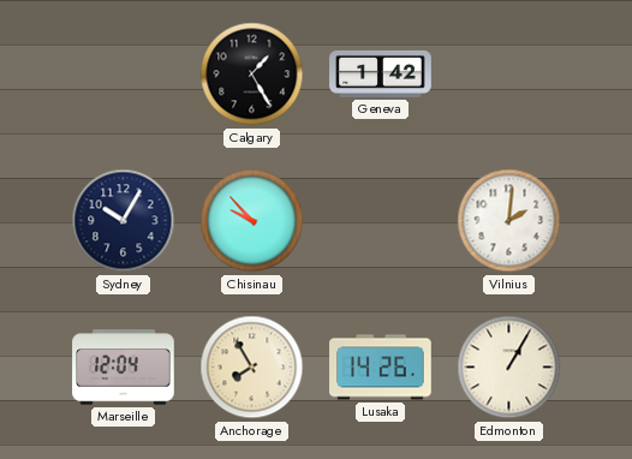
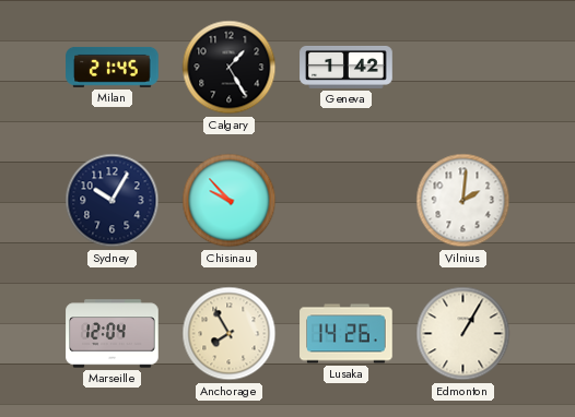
Milan: none -> 21:45 (113, 67)
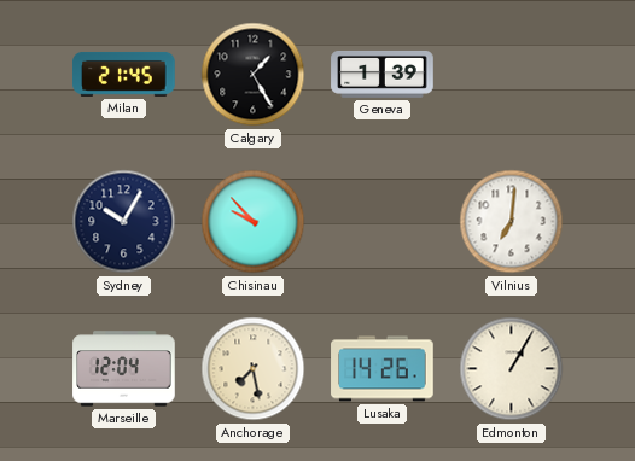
Geneva: 1:42 -> 1:39 (383, 74)
Vilnius: 2:01 -> 7:01 (512, 222)
Anchorage: 7:55 -> 7:28 (254, 369)
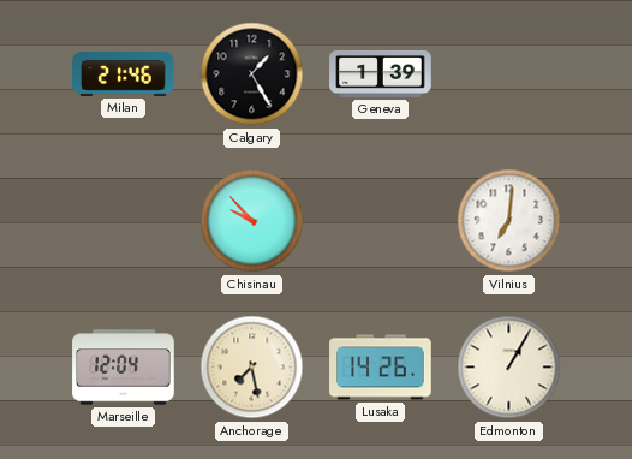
Milan: 21:45 -> 21:46 (124, 73)
Sydney: 10:05 -> none (124, 222)
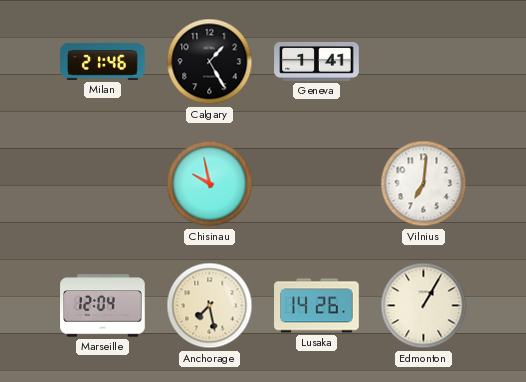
Geneva: 1:39 -> 1:41 (317, 61)
Chisinau: 9:53 -> 9:58 (210, 184)
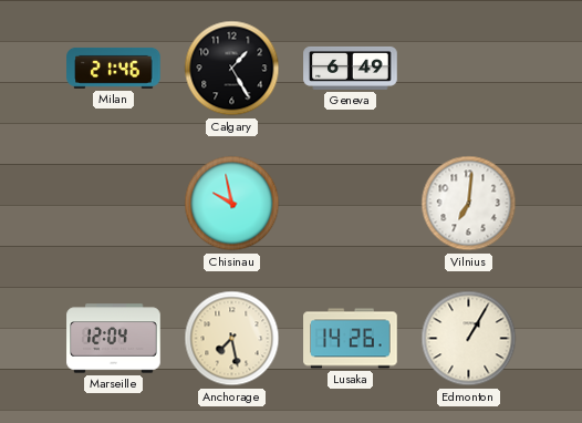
Geneva: 1:41 -> 6:49 (351, 68)
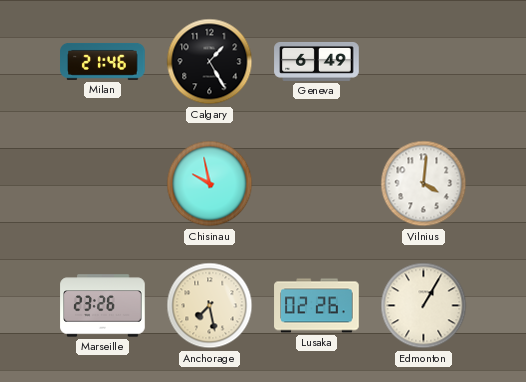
Vilnius: 7:01 -> 4:01 (424, 184)
Marseille: 12:04 -> 23:26 (103, 306)
Lusaka: 14:26 -> 02:26 (317, 306)
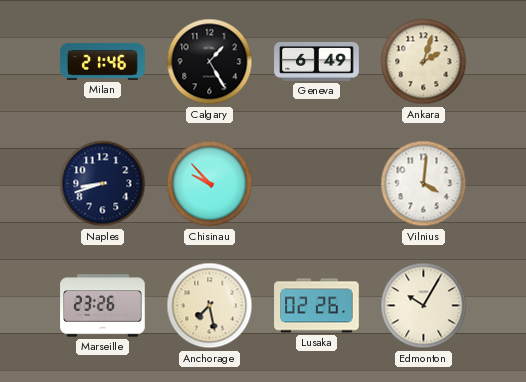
Ankara: none -> 2:03 (424, 62)
Naples: none -> 8:42 (103, 184)
Chisinau: 9:58 -> 9:53 (210, 184)
Edmonton: 1:05 -> 10:05 (424, 306)
